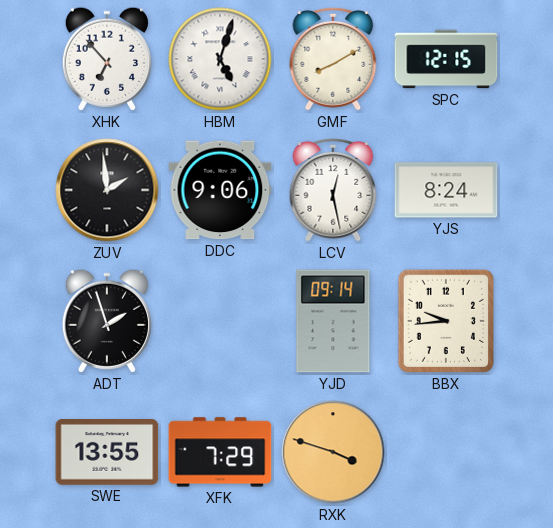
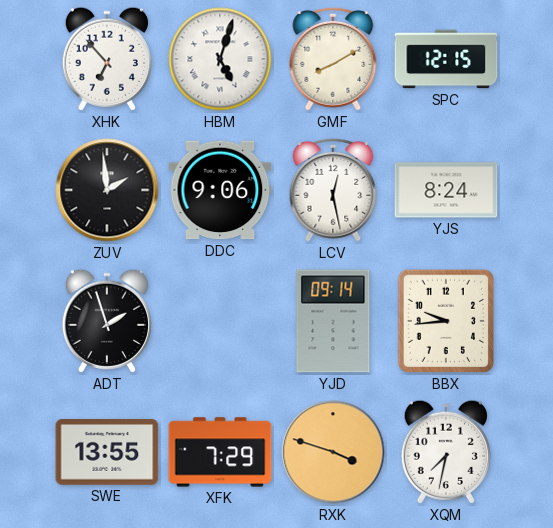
XQM: none -> 7:32 (446, 452)
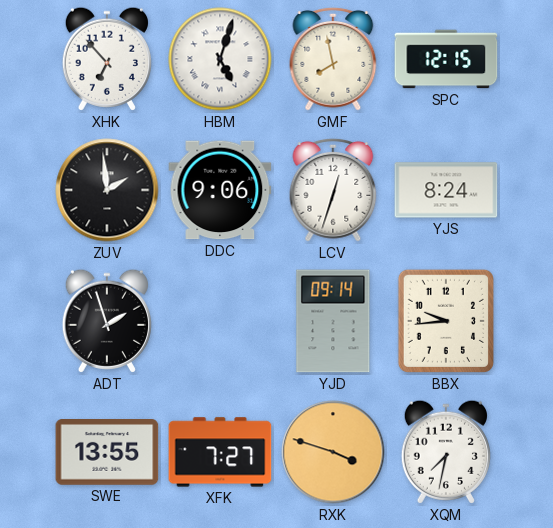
GMF: 8:10 -> 7:58 (333, 59)
LCV: 12:28 -> 12:33 (333, 190)
XFK: 7:29 -> 7:27 (220, 452)
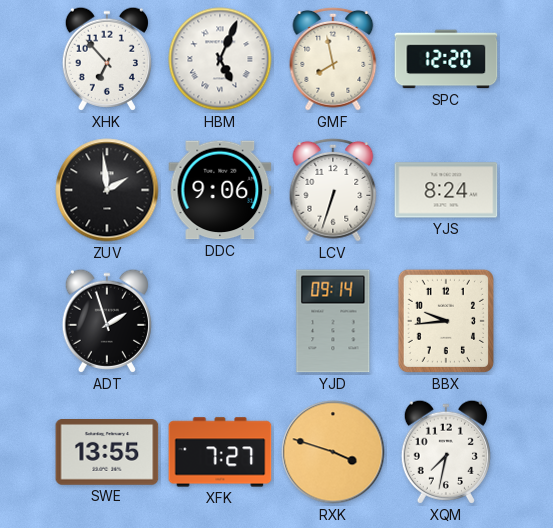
HBM: 5:03 -> 5:04 (220, 59)
SPC: 12:15 -> 12:20 (446, 59)
LCV: 12:33 -> 6:33 (333, 190)
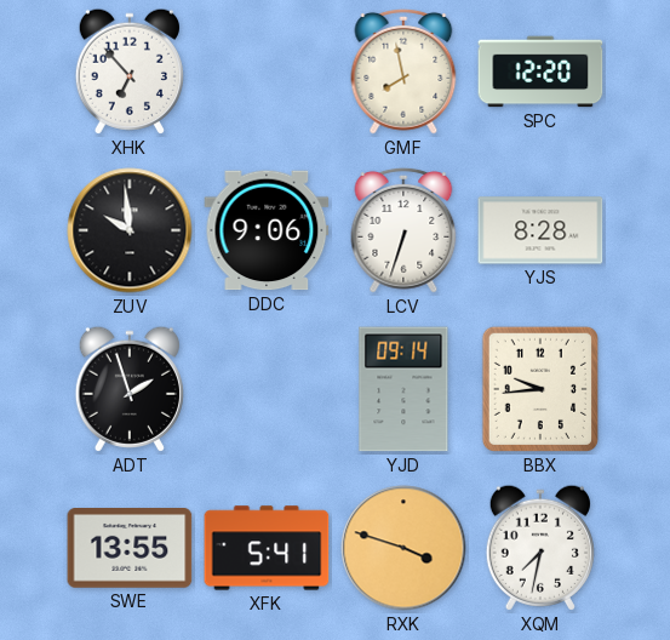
HBM: 5:04 -> none (220, 59)
ZUV: 1:59 -> 9:59 (130, 230)
YJS: 8:24 -> 8:28 (540, 230)
XFK: 7:27 -> 5:41 (267, 548)
